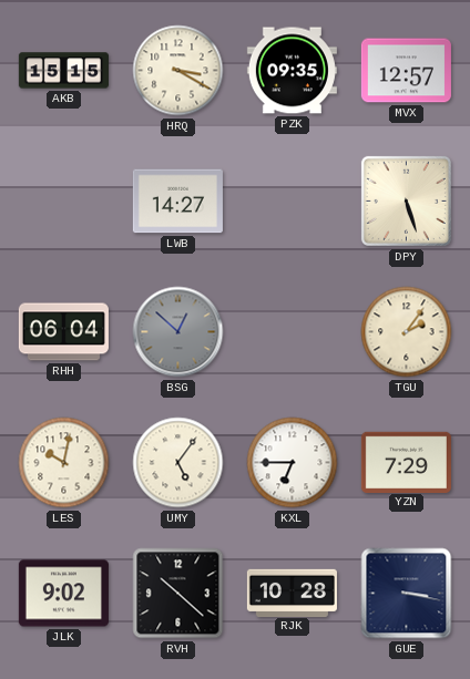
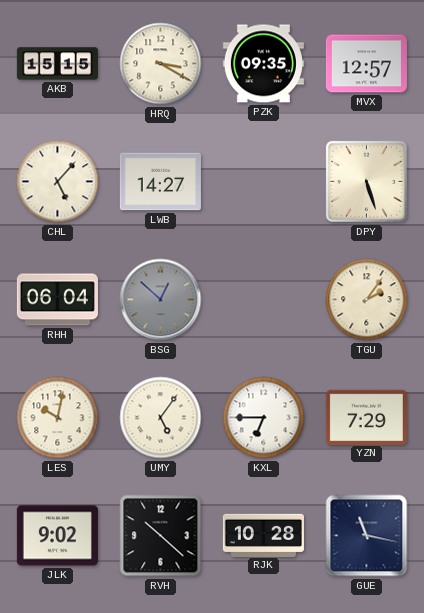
CHL: none -> 5:07 (58, 182)
GUE: 3:17 -> 11:17 (367, 536)
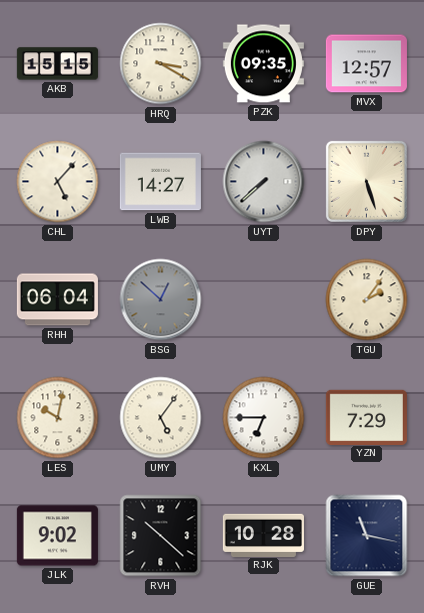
UYT: none -> 7:38 (264, 182)
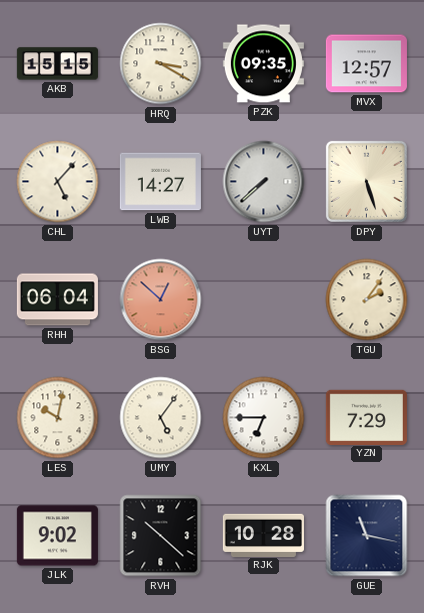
BSG dial: grey -> salmon (161, 300)
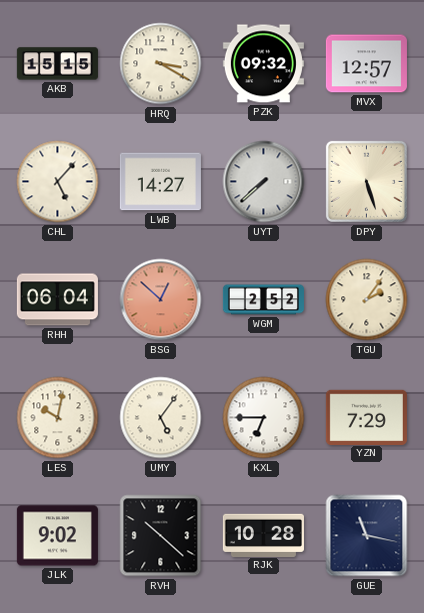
PZK: 09:35 -> 09:32 (263, 64)
WGM: none -> 2:52 (263, 300)
